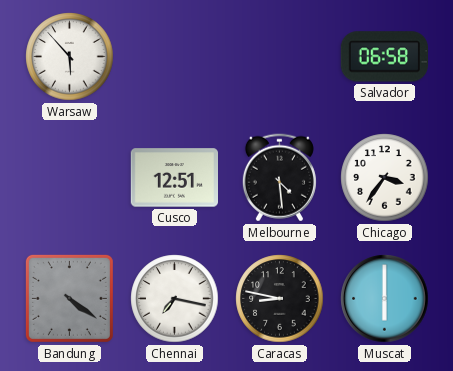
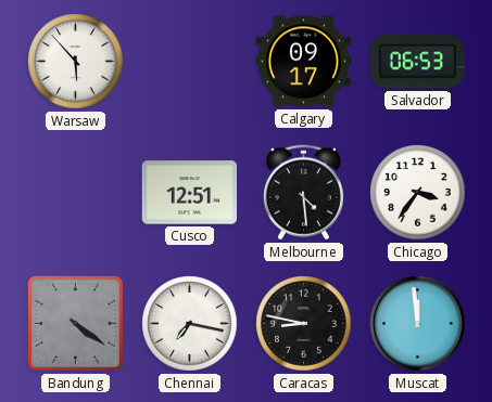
Calgary: none -> 09:17 (304, 62)
Salvador: 06:58 -> 06:53 (417, 62)
Muscat: 6:00 -> 11:59 (418, 324)
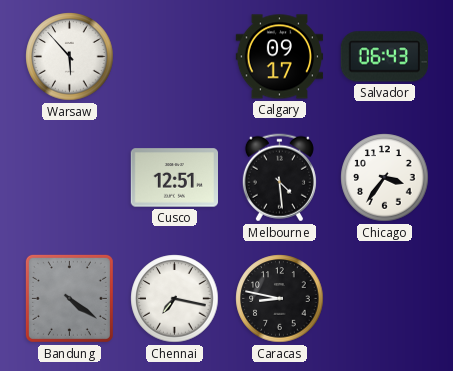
Salvador: 06:53 -> 06:43 (384, 57)
Muscat: 11:59 -> none (418, 324)
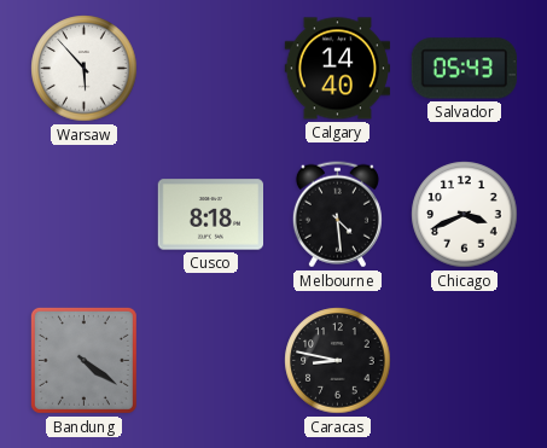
Calgary: 09:17 -> 14:40 (338, 69)
Salvador: 06:43 -> 05:43 (464, 69)
Cusco: 12:51 -> 8:18 (210, 215)
Chicago: 3:36 -> 3:41 (465, 215)
Chennai: 7:17 -> none (175, 299)
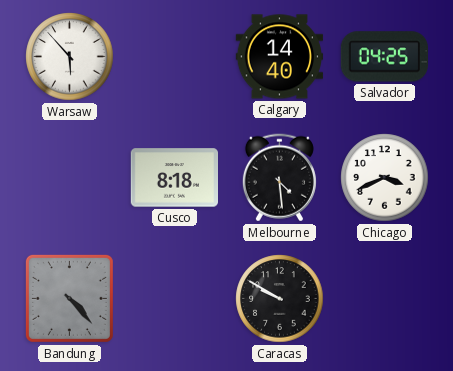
Salvador: 05:43 -> 04:25 (384, 57)
Bandung: 4:21 -> 4:23 (69, 298)
Caracas: 8:47 -> 9:50 (280, 299)
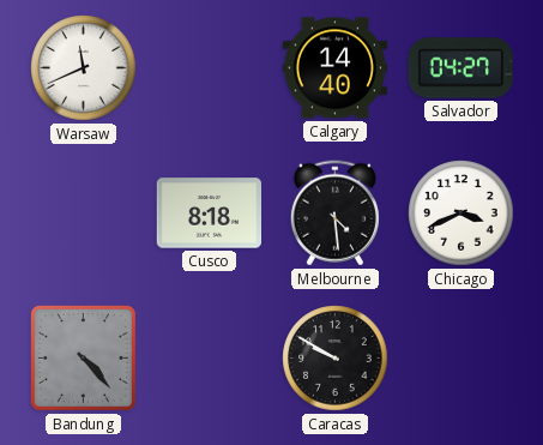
Warsaw: 5:53 -> 11:41 (84, 68)
Salvador: 04:25 -> 04:27 (460, 68)
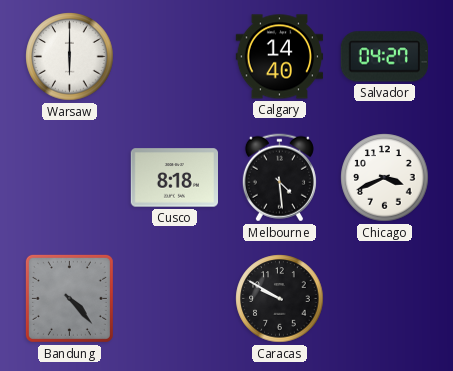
Warsaw: 11:41 -> 6:00 (70, 57)
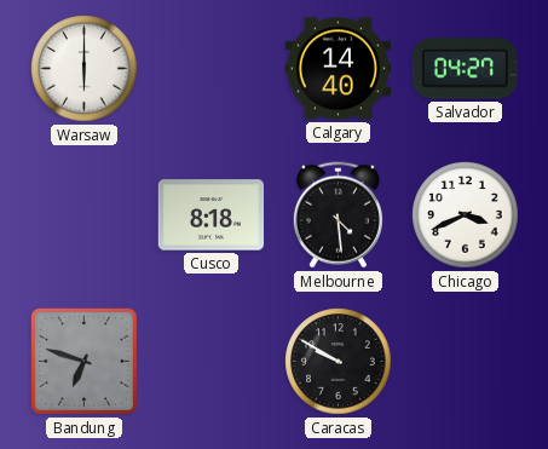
Bandung: 4:23 -> 6:48 (83, 361)
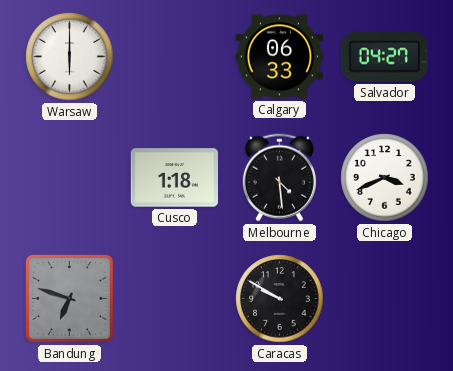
Calgary: 14:40 -> 06:33 (280, 57)
Cusco: 8:18 -> 1:18 (174, 178)
